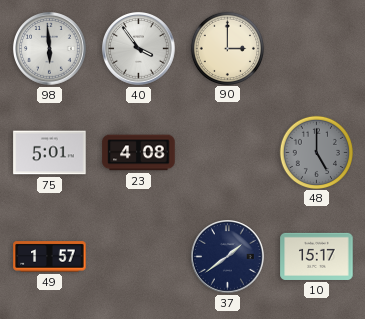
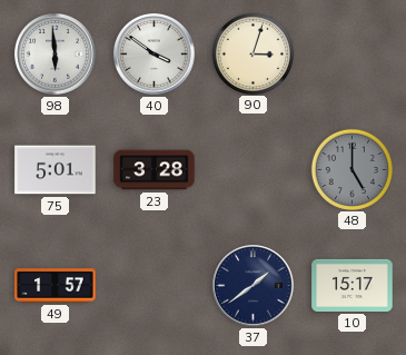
40: 3:54 -> 3:51 (155, 55)
90: 3:00 -> 3:03 (252, 53)
23: 4:08 -> 3:28 (155, 170)
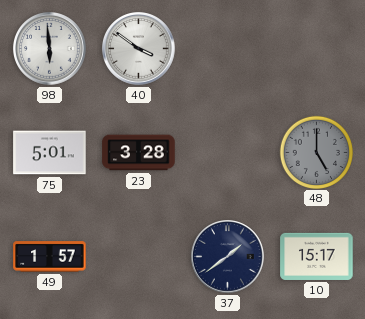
90: 3:03 -> none (252, 53)
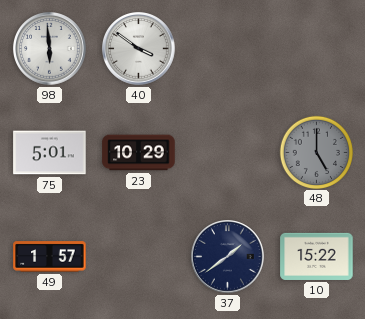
23: 3:28 -> 10:29 (139, 153)
10: 15:17 -> 15:22 (317, 256)
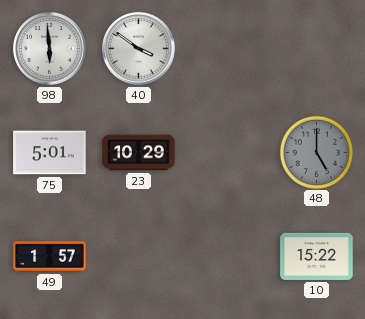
37: 1:39 -> none (228, 257)
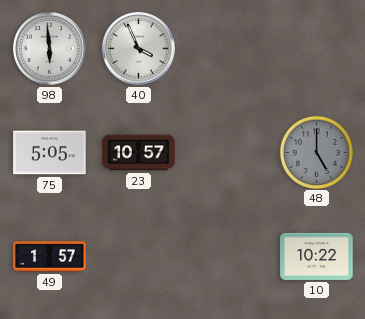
40: 3:51 -> 3:56 (139, 49)
75: 5:01 -> 5:05 (50, 153)
23: 10:29 -> 10:57 (139, 153)
10: 15:22 -> 10:22 (317, 256)
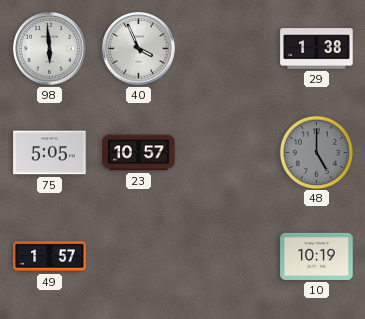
29: none -> 1:38 (317, 49)
10: 10:22 -> 10:19 (317, 256)
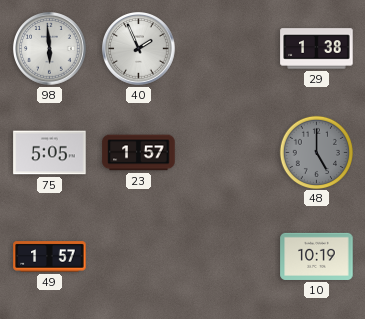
40: 3:56 -> 1:56 (139, 49)
23: 10:57 -> 1:57 (139, 153)
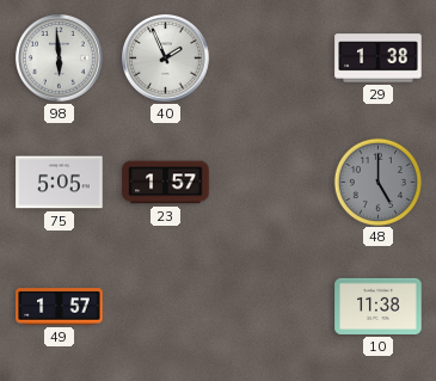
10: 10:19 -> 11:38 (379, 306)
